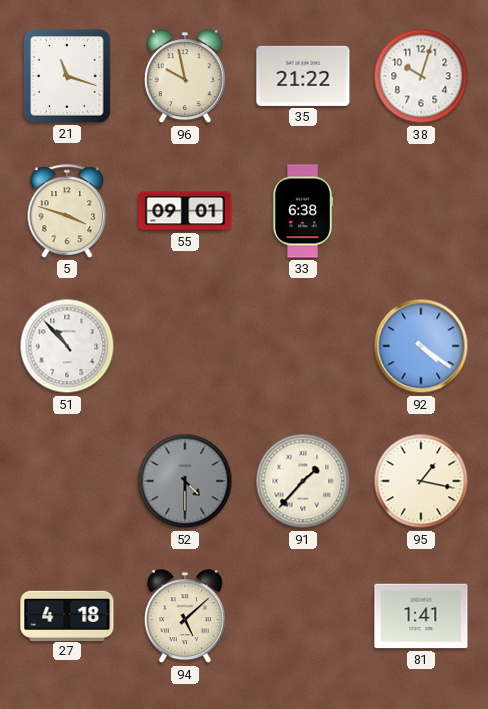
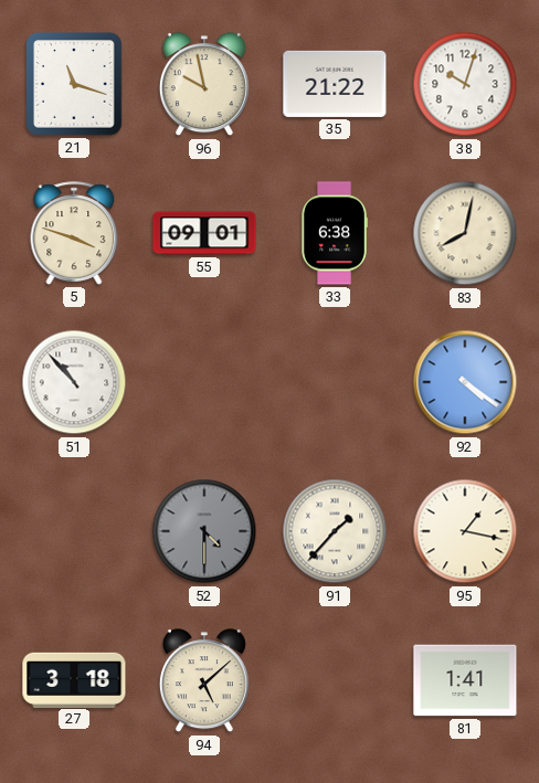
83: none -> 8:02 (465, 233)
27: 4:18 -> 3:18 (74, 679)
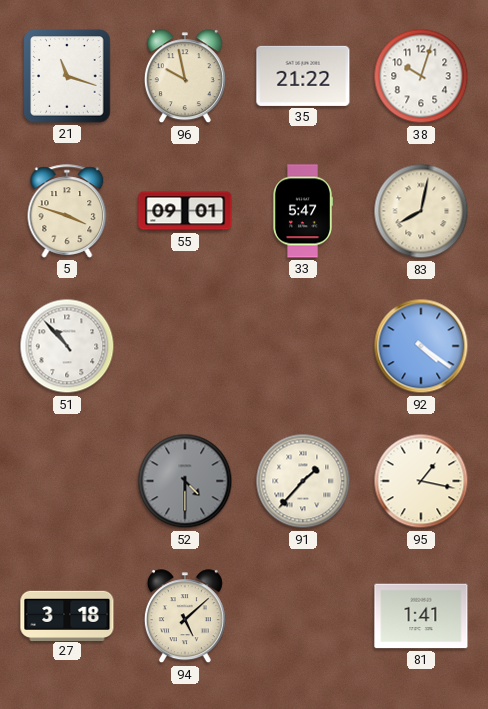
33: 6:38 -> 5:47 (302, 211)
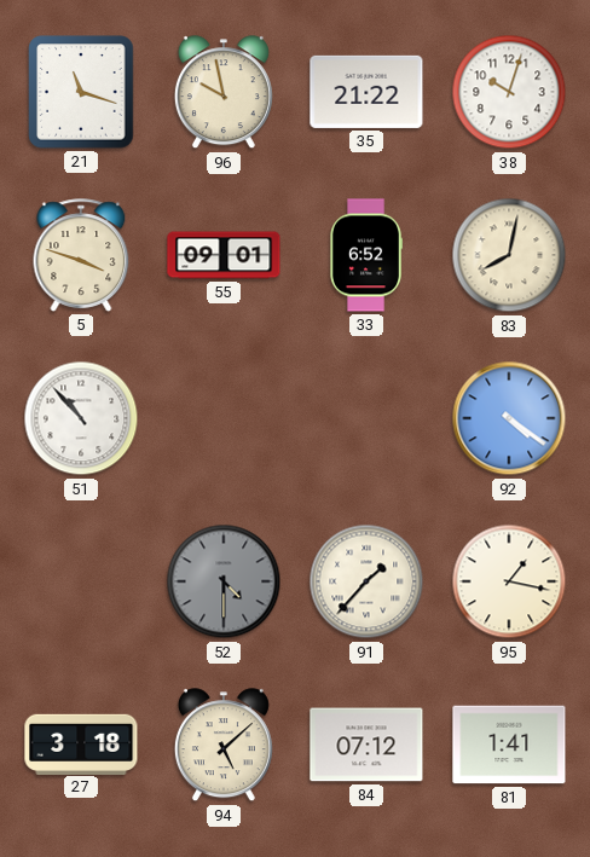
33: 5:47 -> 6:52 (365, 255)
84: none -> 07:12 (366, 745)
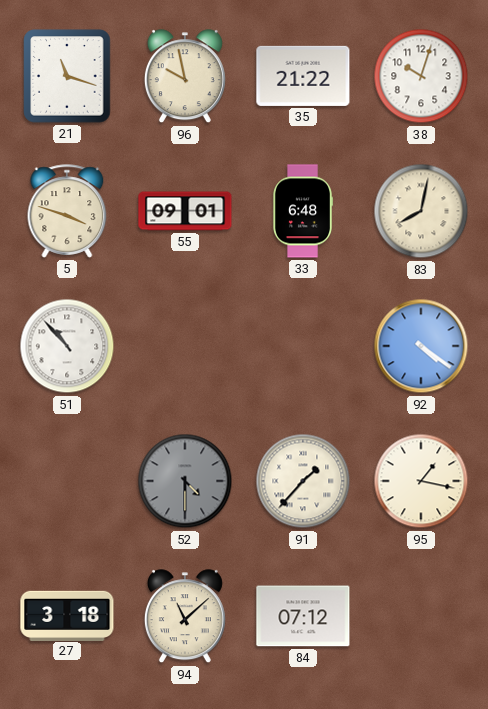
33: 6:52 -> 6:48 (302, 211)
94: 5:08 -> 11:08 (185, 617)
81: 1:41 -> none (509, 745)
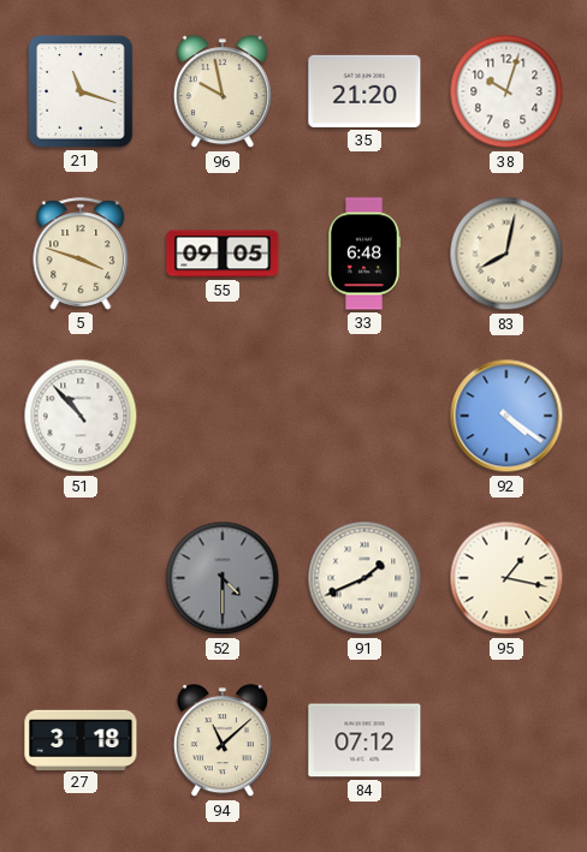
35: 21:22 -> 21:20 (364, 91)
55: 09:01 -> 09:05 (223, 254)
91: 1:37 -> 1:41 (364, 578)
